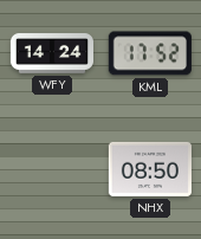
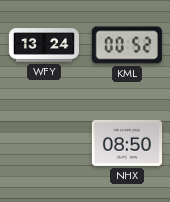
WFY: 14:24 -> 13:24 (43, 45)
KML: 17:52 -> 00:52 (127, 45)
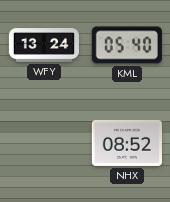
KML: 00:52 -> 05:40 (127, 45)
NHX: 08:50 -> 08:52 (127, 143)
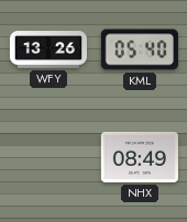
WFY: 13:24 -> 13:26 (47, 49)
NHX: 08:52 -> 08:49 (140, 157)
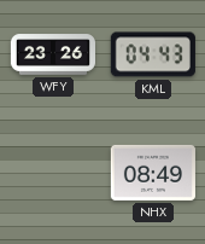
WFY: 13:26 -> 23:26 (52, 54)
KML: 05:40 -> 04:43 (153, 54)
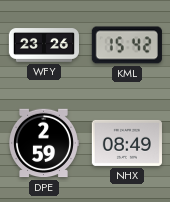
KML: 04:43 -> 15:42 (127, 45)
DPE: none -> 2:59 (44, 143)
